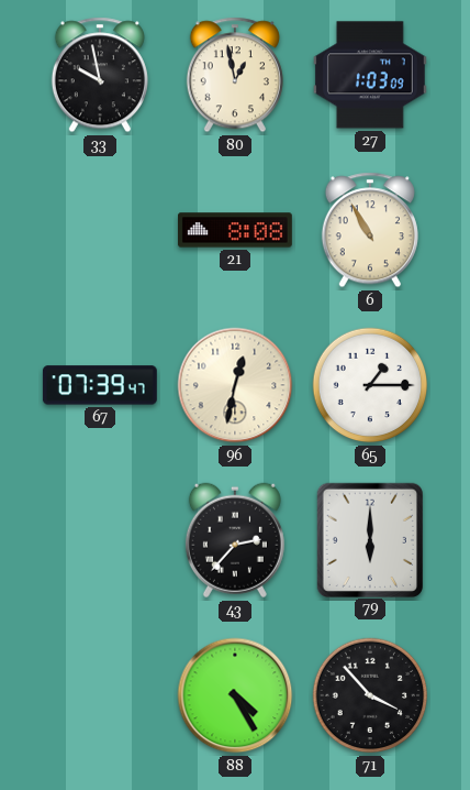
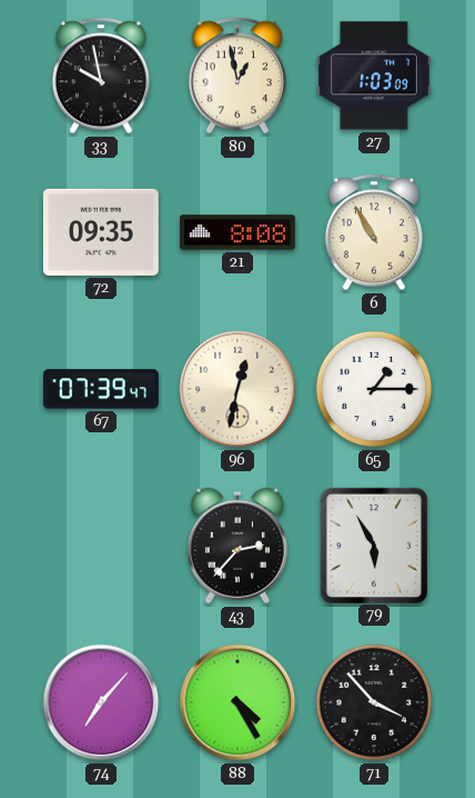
72: none -> 09:35 (101, 232)
79: 6:00 -> 5:55 (374, 545)
74: none -> 7:07 (101, 702)
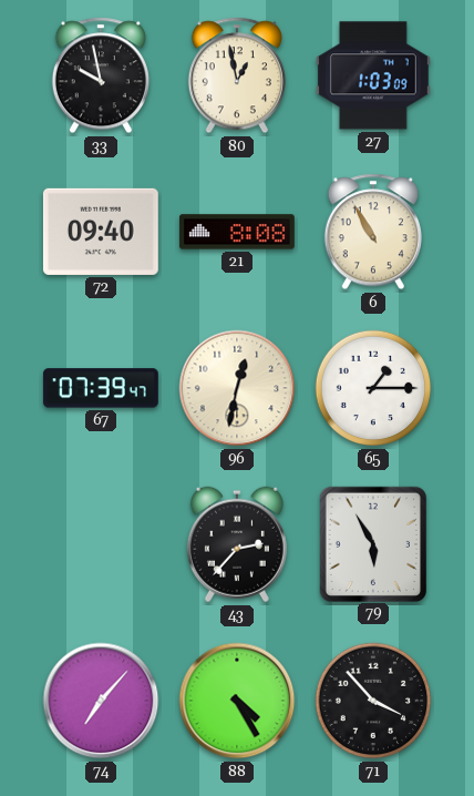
72: 09:35 -> 09:40 (101, 232)
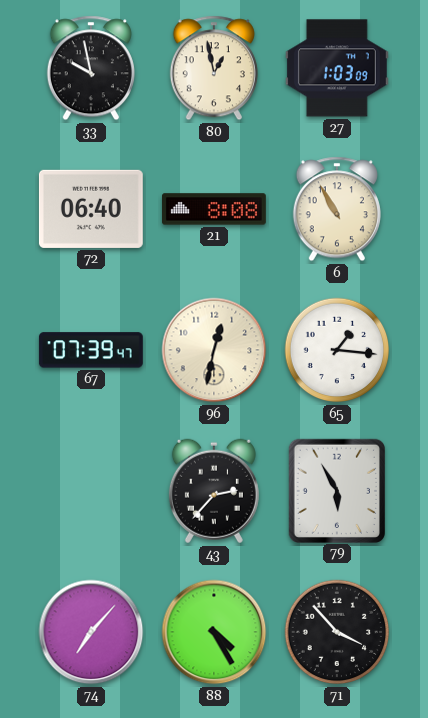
72: 09:40 -> 06:40 (91, 209)
65: 1:15 -> 1:16 (337, 350)
